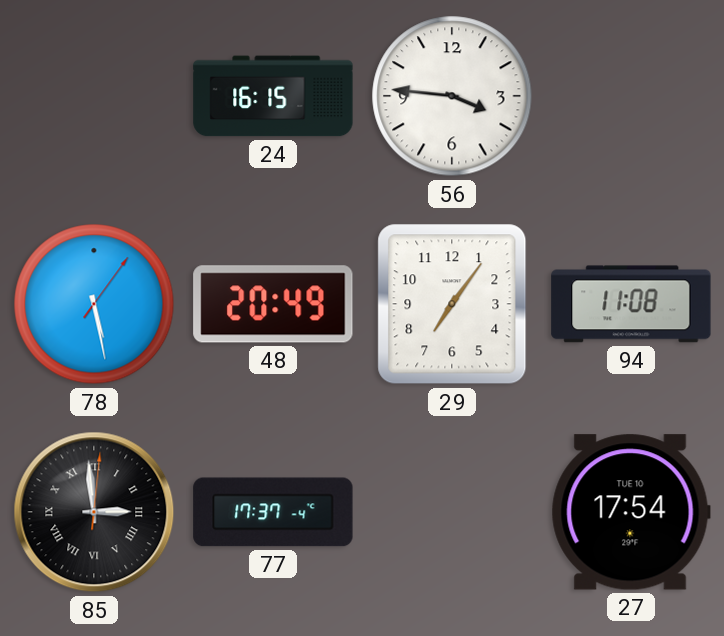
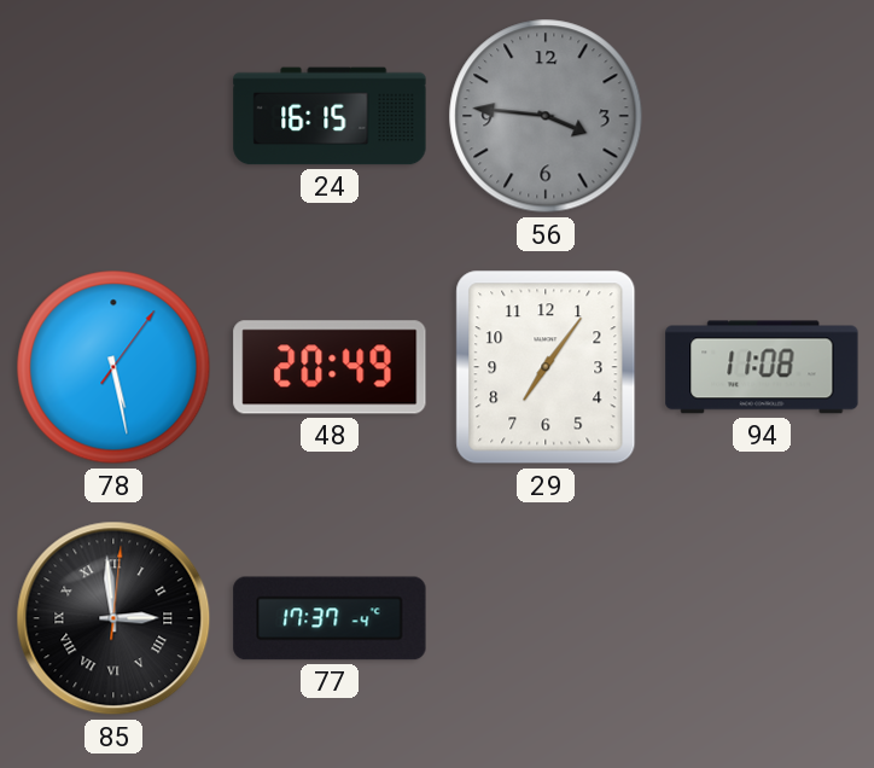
56 dial: white -> grey (546, 116)
27: 17:54 -> none (631, 512)
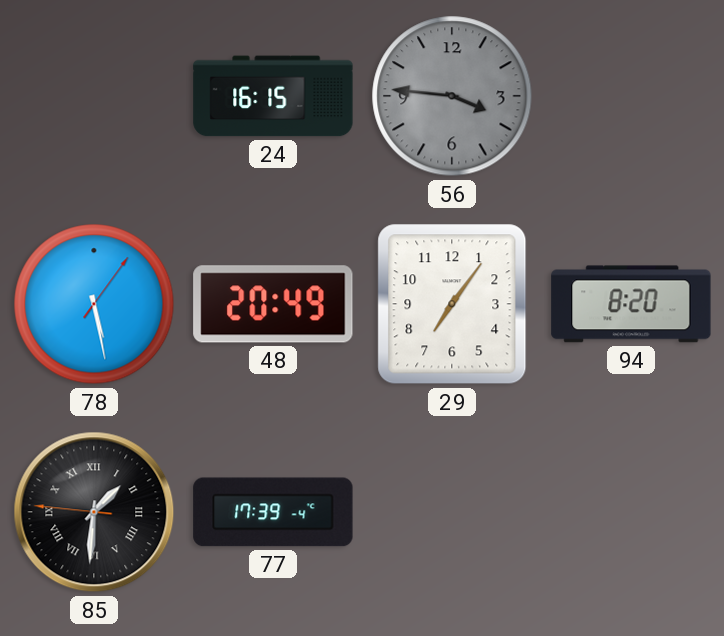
94: 11:08 -> 8:20 (631, 304)
85: 2:59 -> 1:30 (94, 512)
77: 17:37 -> 17:39 (273, 512)
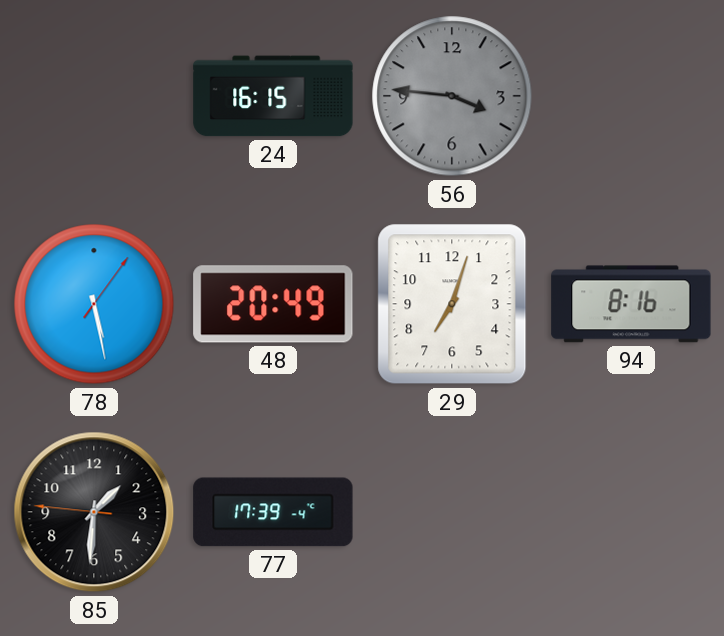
29: 7:06 -> 7:03 (452, 304)
94: 8:20 -> 8:16 (631, 304)
85 numerals: Roman -> Arabic (94, 512)
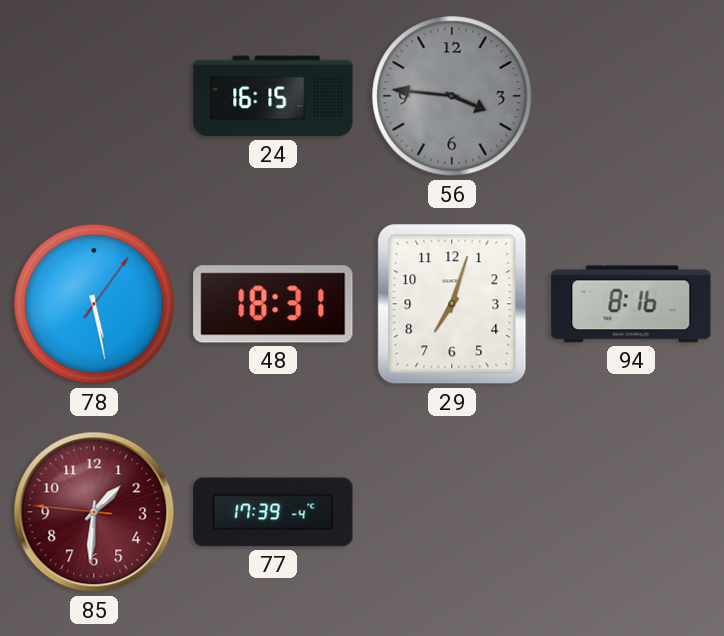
48: 20:49 -> 18:31 (273, 304)
85 dial: black -> burgundy (94, 512)
